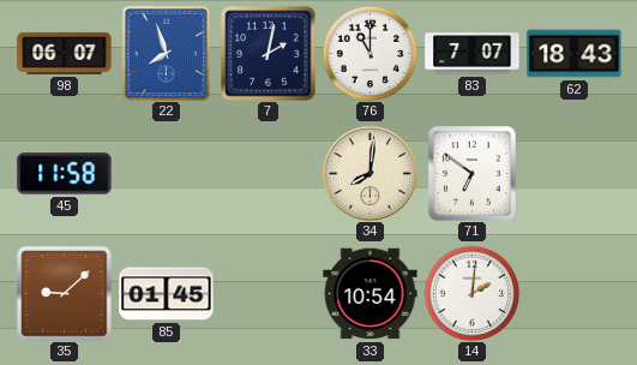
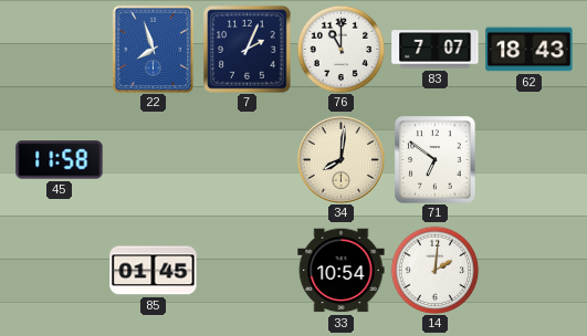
98: 06:07 -> none (65, 53)
7: 2:02 -> 2:04 (248, 50)
35: 9:08 -> none (65, 294)
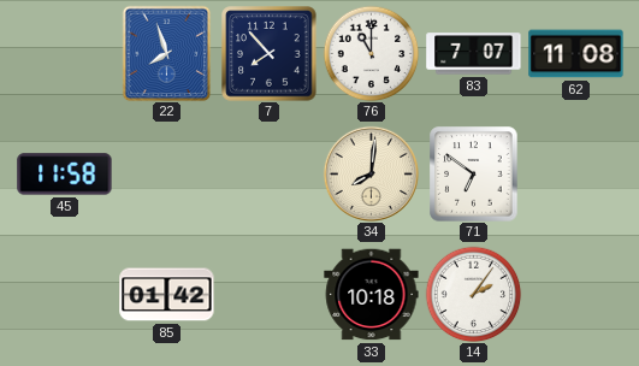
7: 2:04 -> 7:53 (270, 54)
62: 18:43 -> 11:08 (576, 54)
85: 01:45 -> 01:42 (167, 295)
33: 10:54 -> 10:18 (372, 295)
14: 2:01 -> 2:06 (473, 294)
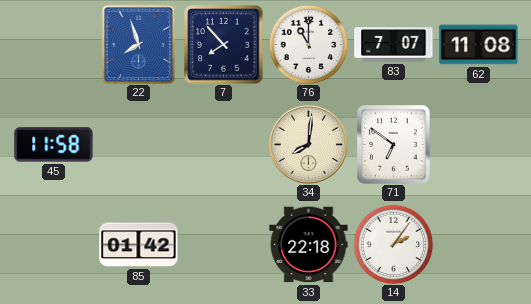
33: 10:18 -> 22:18 (309, 245)
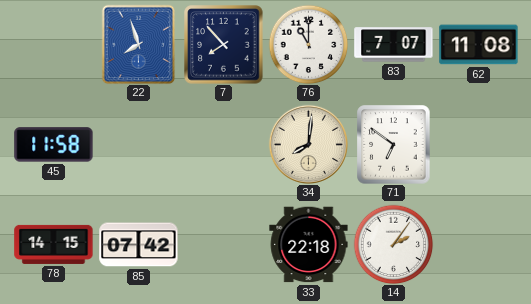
78: none -> 14:15 (54, 244)
85: 01:42 -> 07:42 (139, 245)
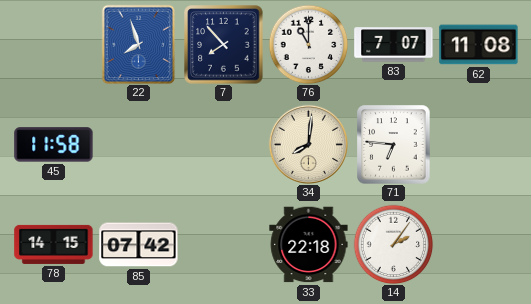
71: 6:51 -> 6:46 (394, 145)
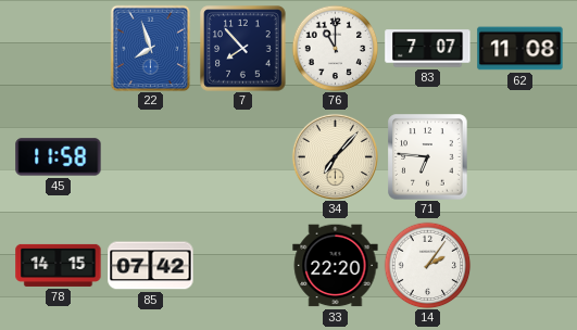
34: 8:01 -> 7:07 (335, 156)
33: 22:18 -> 22:20 (336, 266)
